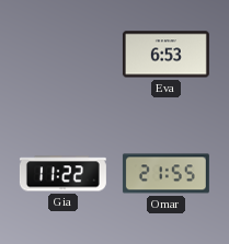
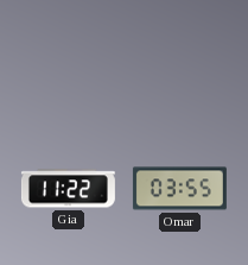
Eva: 6:53 -> none (165, 55)
Omar: 21:55 -> 03:55 (179, 189)
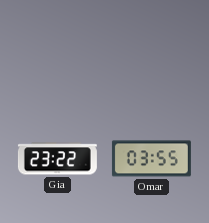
Gia: 11:22 -> 23:22 (57, 159)
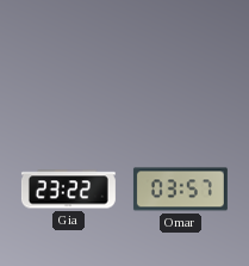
Omar: 03:55 -> 03:57 (180, 190)
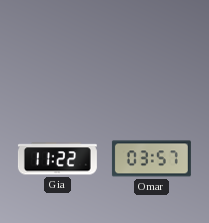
Gia: 23:22 -> 11:22 (57, 159)
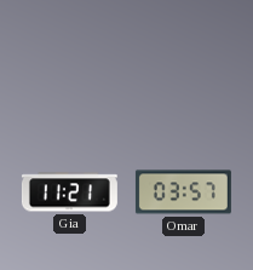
Gia: 11:22 -> 11:21 (69, 193)
